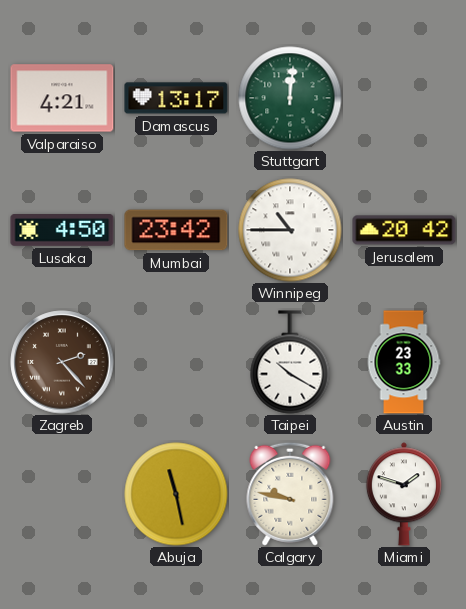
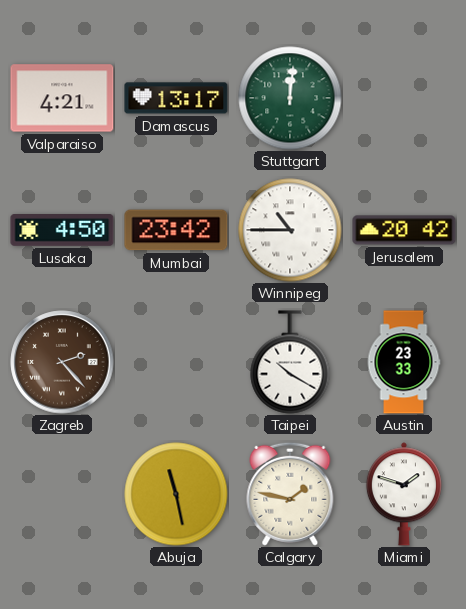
Calgary: 9:47 -> 1:47 (290, 494)
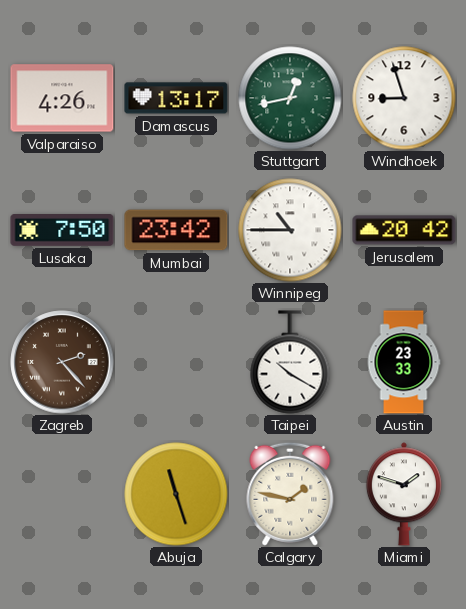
Valparaiso: 4:21 -> 4:26 (62, 98)
Stuttgart: 12:01 -> 12:43 (290, 98)
Windhoek: none -> 8:57 (404, 98)
Lusaka: 4:50 -> 7:50 (62, 231)
Abuja: 11:28 -> 11:27 (176, 494)
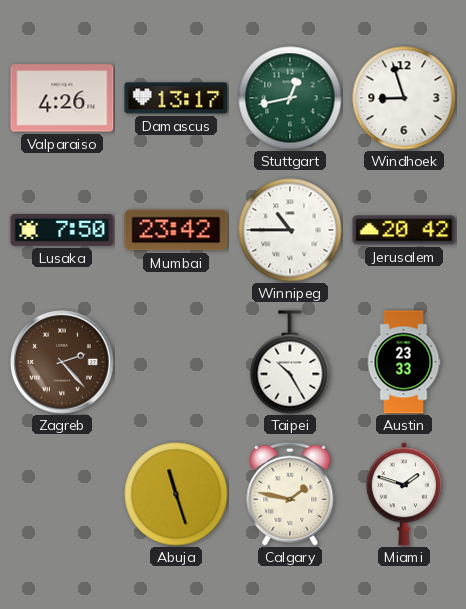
Taipei: 10:20 -> 10:25 (290, 362)
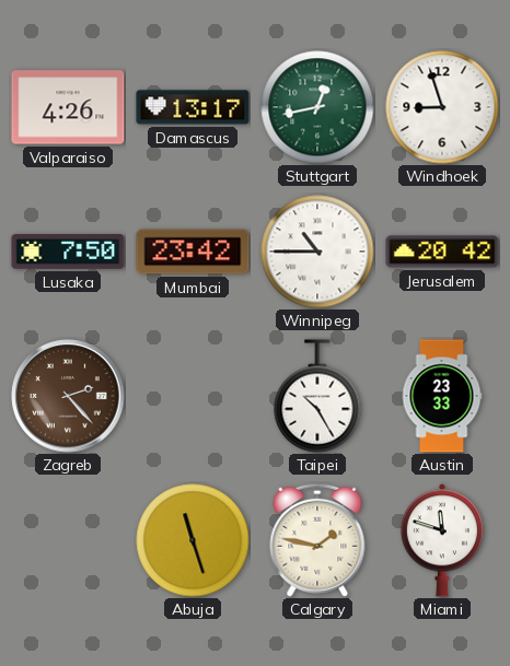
Miami: 1:48 -> 11:48 (442, 540)
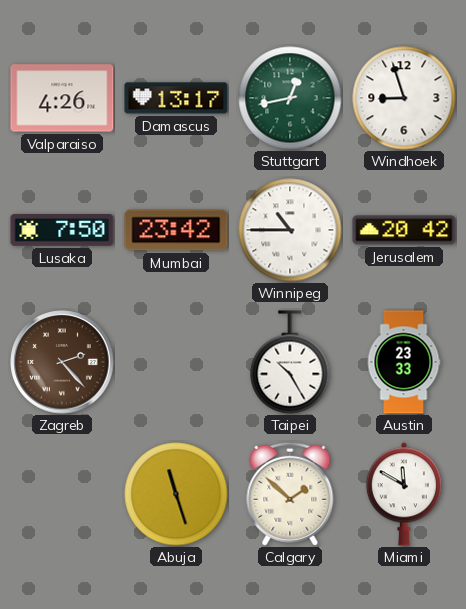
Calgary: 1:47 -> 1:52 (290, 494)
Miami: 11:48 -> 11:50 (404, 494)
